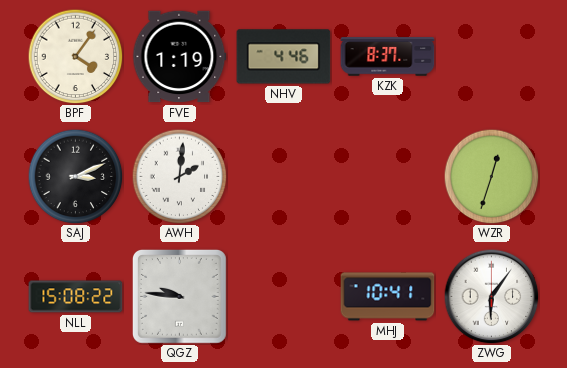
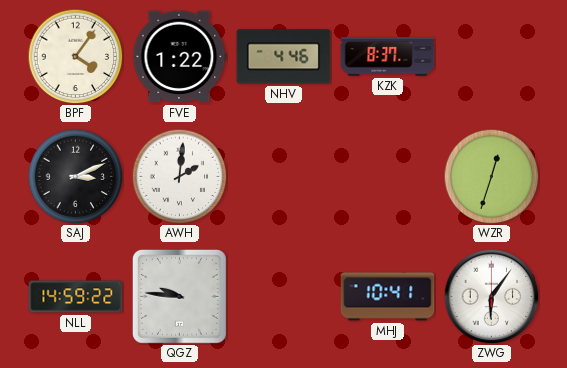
FVE: 1:19 -> 1:22 (180, 57)
NLL: 15:08 -> 14:59 (76, 297)
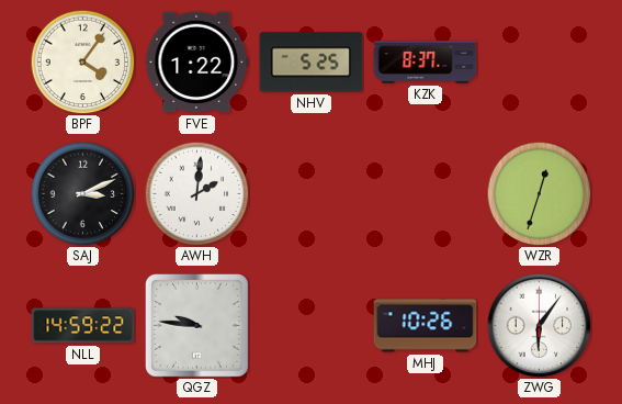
NHV: 4:46 -> 5:25 (312, 63)
MHJ: 10:41 -> 10:26 (426, 326)
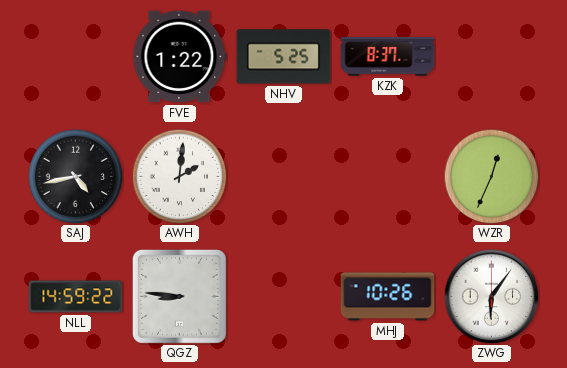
BPF: 4:06 -> none (82, 61)
SAJ: 3:11 -> 4:43 (75, 176)
WZR: 12:33 -> 12:34 (491, 176)
QGZ: 9:46 -> 8:46 (179, 296)
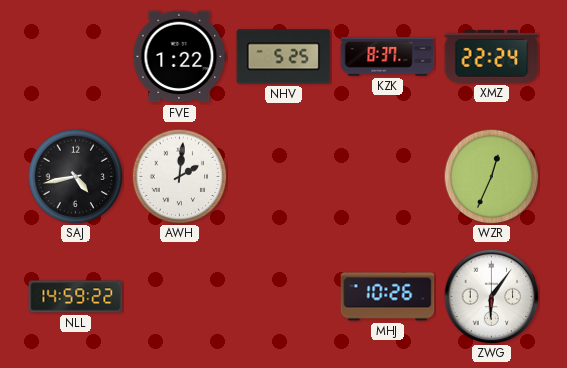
XMZ: none -> 22:24 (492, 56)
QGZ: 8:46 -> none (179, 296)
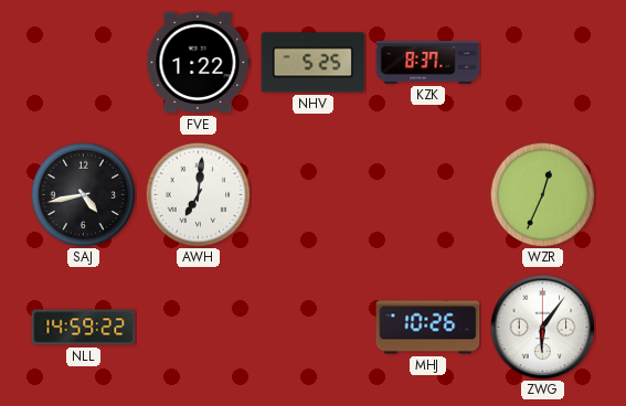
XMZ: 22:24 -> none (492, 56)
AWH: 2:01 -> 7:01 (198, 194)
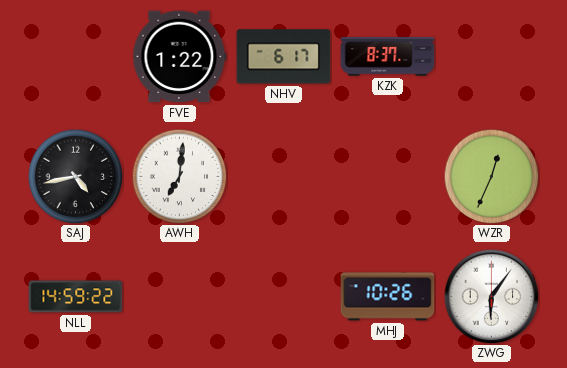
NHV: 5:25 -> 6:17 (284, 57)
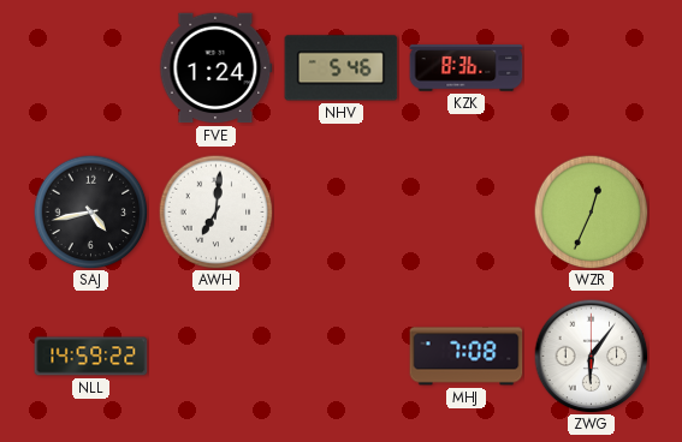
FVE: 1:22 -> 1:24 (217, 68)
NHV: 6:17 -> 5:46 (342, 68)
KZK: 8:37 -> 8:36 (467, 68)
MHJ: 10:26 -> 7:08 (467, 357)
